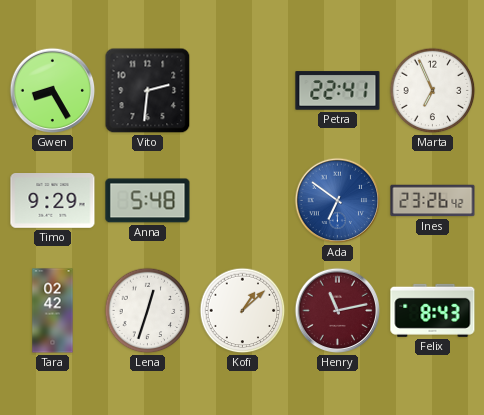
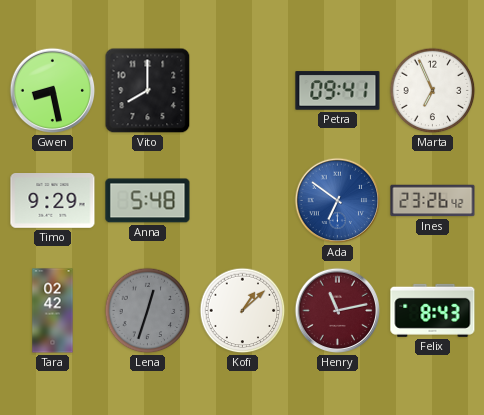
Gwen: 8:25 -> 8:28 (53, 91)
Vito: 2:31 -> 8:00 (148, 91)
Petra: 22:41 -> 09:41 (338, 91)
Lena dial: white -> grey (148, 311)
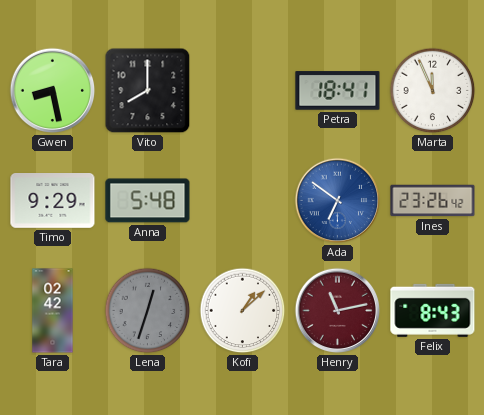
Petra: 09:41 -> 18:41 (338, 91)
Marta: 6:56 -> 11:56 (433, 91)
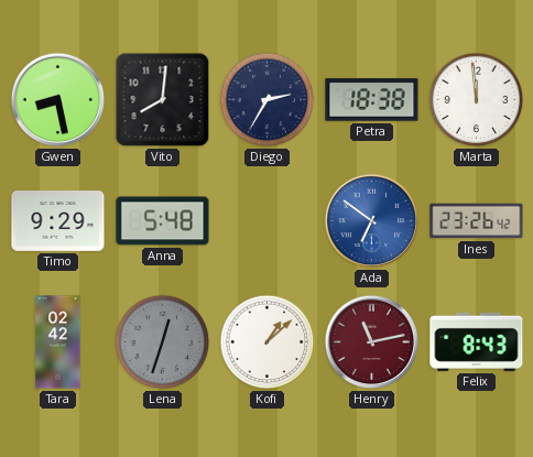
Vito: 8:00 -> 8:01 (163, 100)
Diego: none -> 2:35 (268, 100)
Petra: 18:41 -> 18:38 (372, 100)
Marta: 11:56 -> 11:59 (477, 100)
